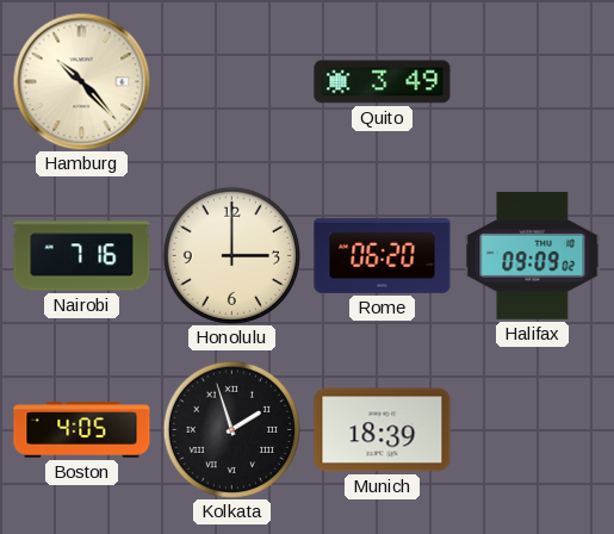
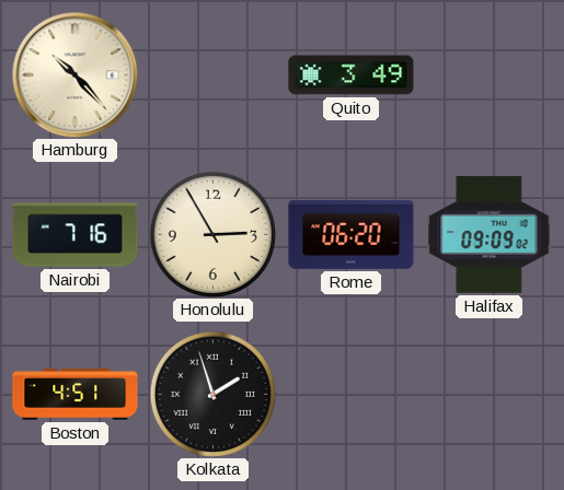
Honolulu: 3:00 -> 2:55 (212, 234)
Boston: 4:05 -> 4:51 (76, 395)
Munich: 18:39 -> none (383, 430)
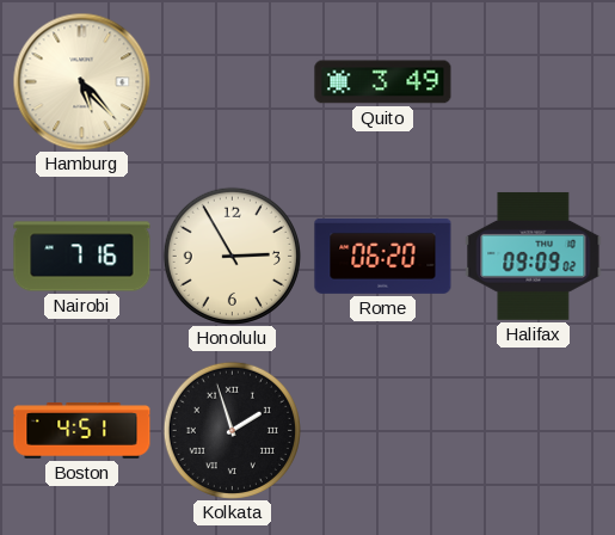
Hamburg: 10:23 -> 5:23 (81, 81)
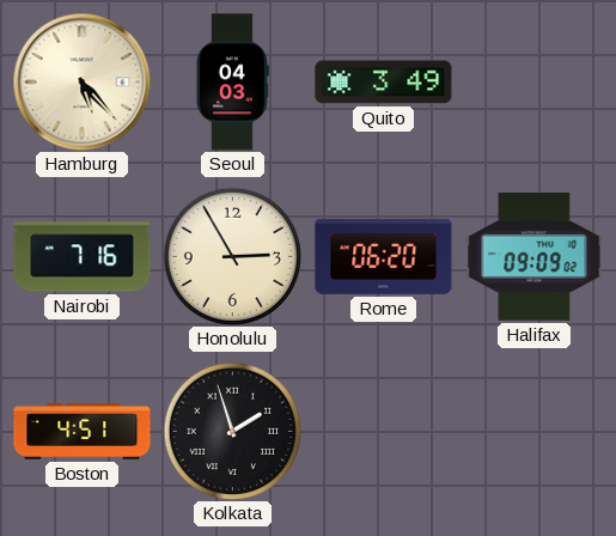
Seoul: none -> 04:03 (232, 83)
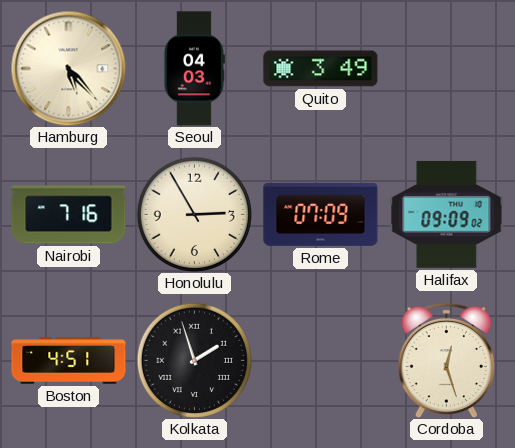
Rome: 06:20 -> 07:09 (321, 214)
Cordoba: none -> 12:27 (446, 360)
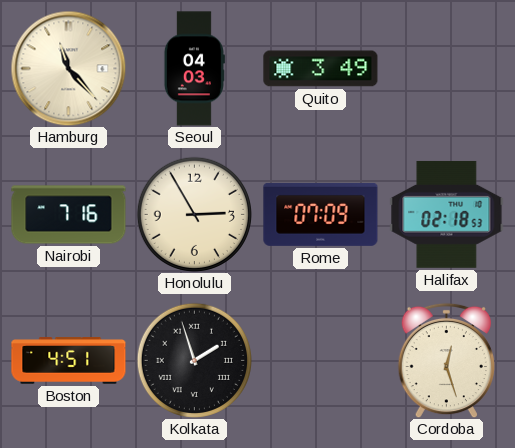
Hamburg: 5:23 -> 11:23 (68, 68)
Halifax: 09:09 -> 02:18 (447, 214)
